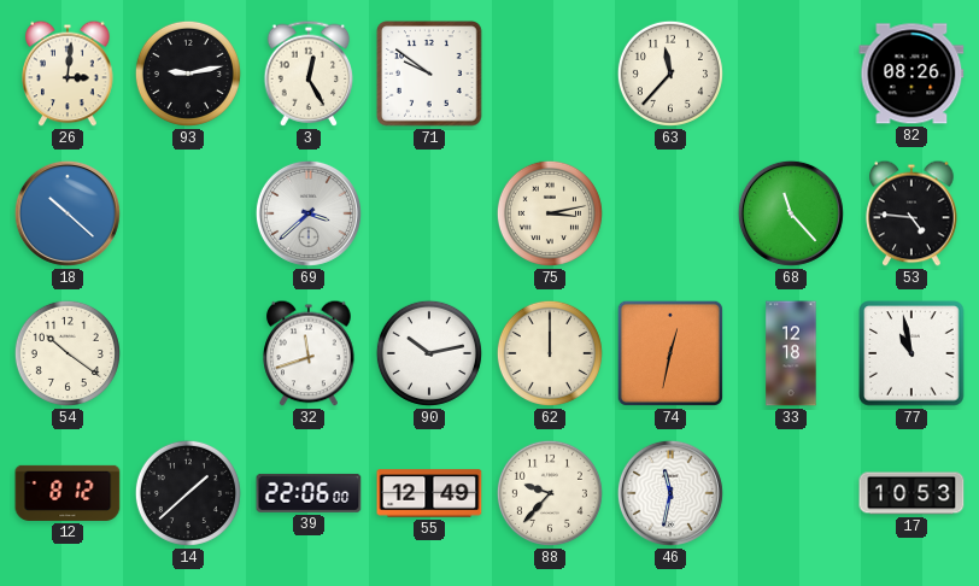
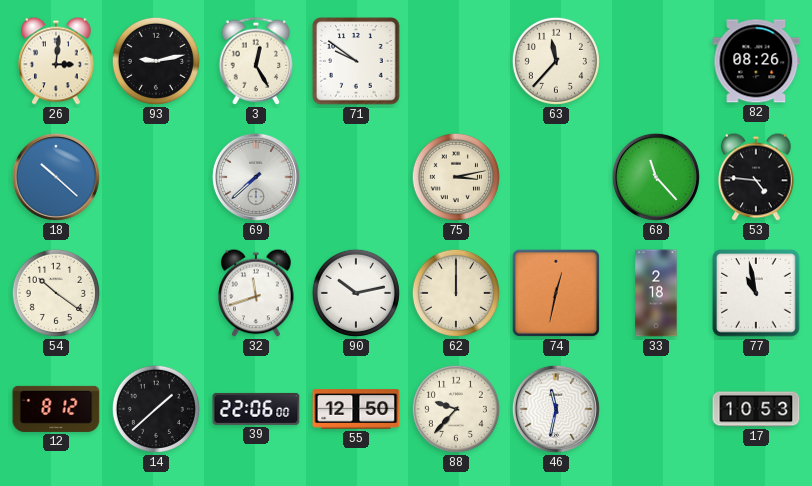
69: 3:38 -> 7:38 (256, 177)
33: 12:18 -> 2:18 (656, 293)
55: 12:49 -> 12:50 (356, 409)
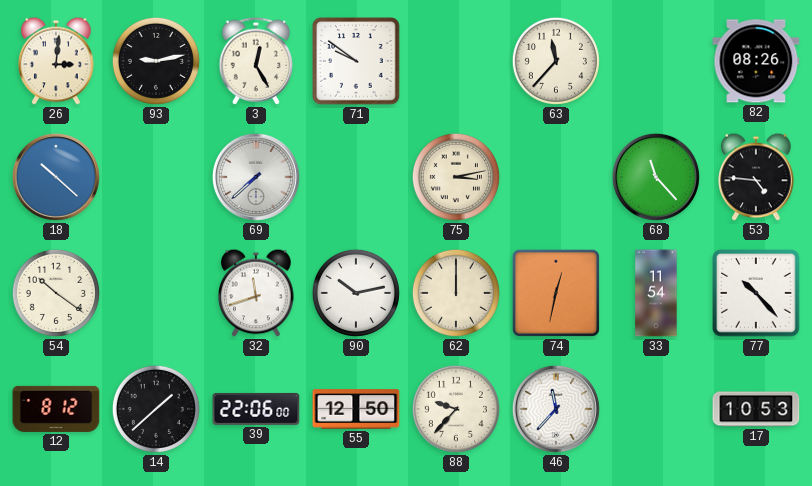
33: 2:18 -> 11:54 (656, 293)
77: 10:58 -> 10:23 (756, 293)
46: 11:32 -> 11:37 (556, 409)
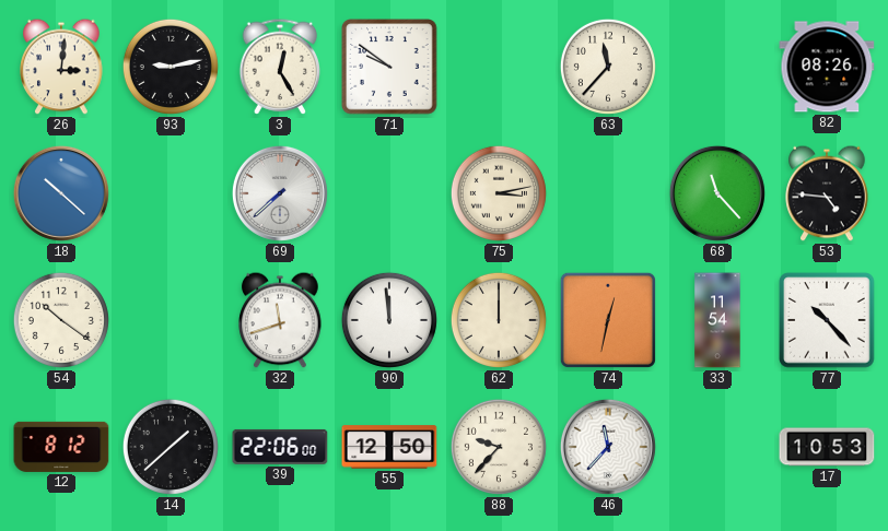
90: 10:13 -> 11:59 (389, 320)
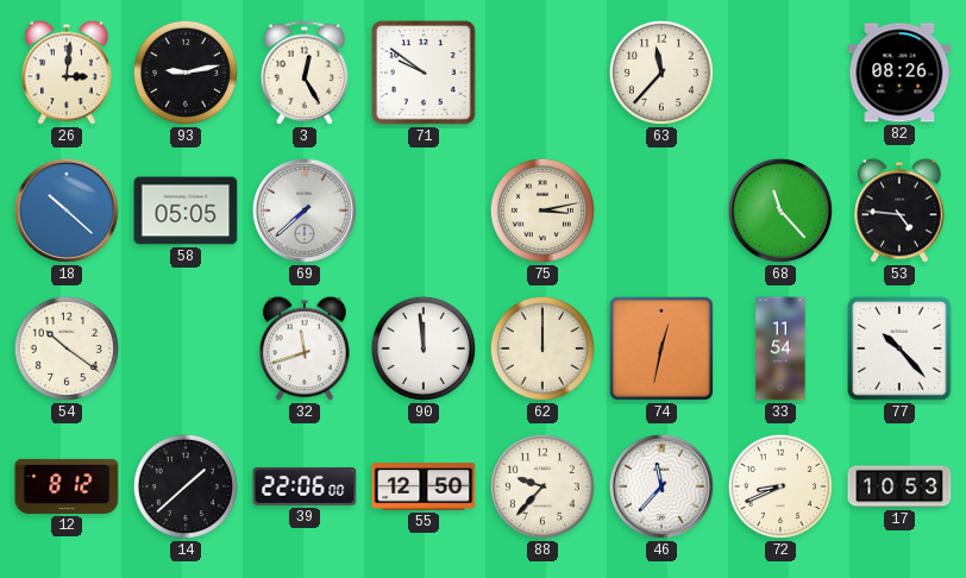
58: none -> 05:05 (186, 211)
72: none -> 8:41 (780, 486)
